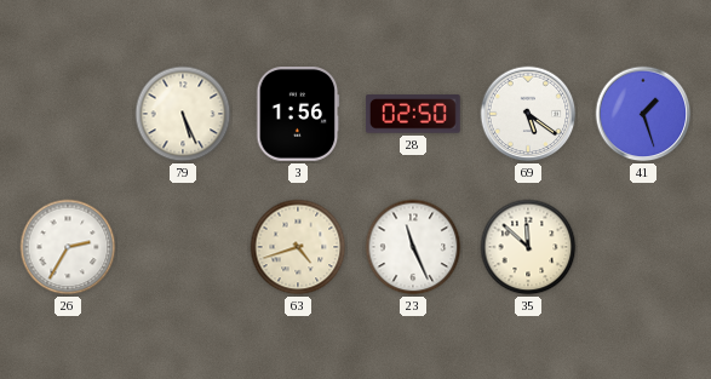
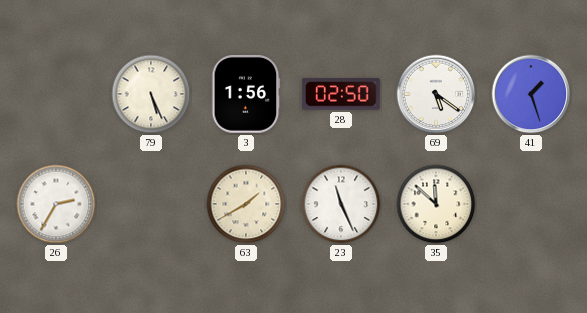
63: 4:42 -> 1:40 (246, 204)
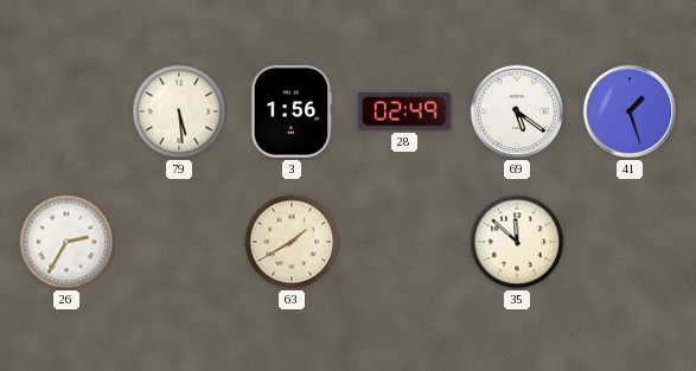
79: 5:26 -> 5:29 (179, 111)
28: 02:50 -> 02:49 (406, 111)
23: 11:26 -> none (341, 204)
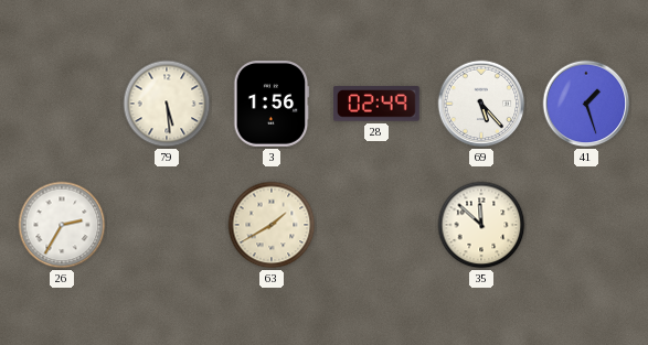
69: 5:21 -> 5:23 (481, 104)
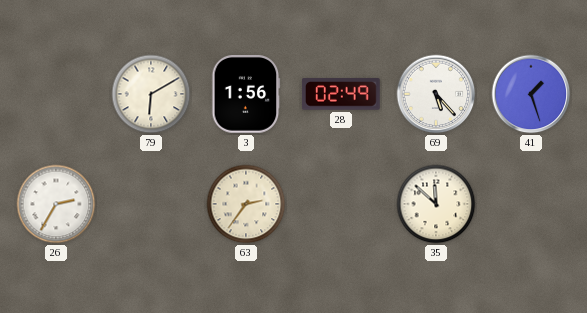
79: 5:29 -> 6:10 (151, 94)
63: 1:40 -> 2:36 (246, 204)
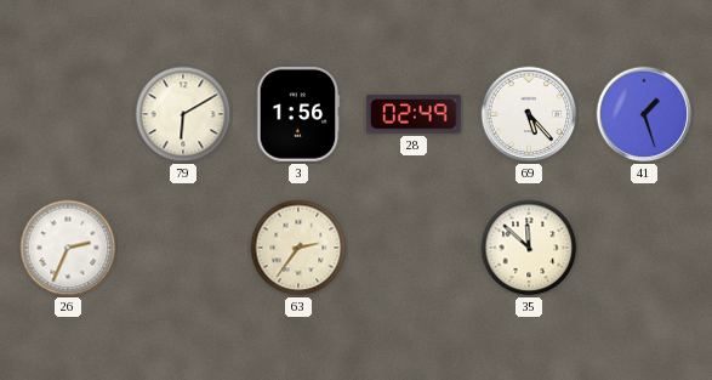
26: 2:35 -> 2:34 (68, 248)
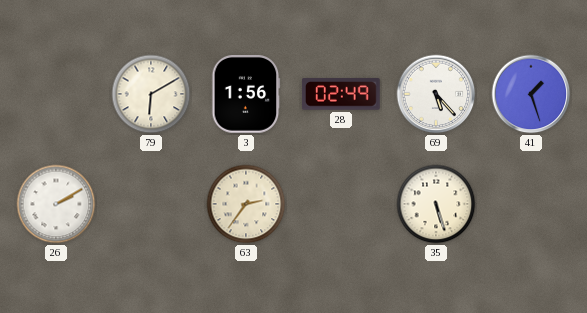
26: 2:34 -> 2:10 (56, 204)
35: 11:52 -> 5:27 (436, 204)
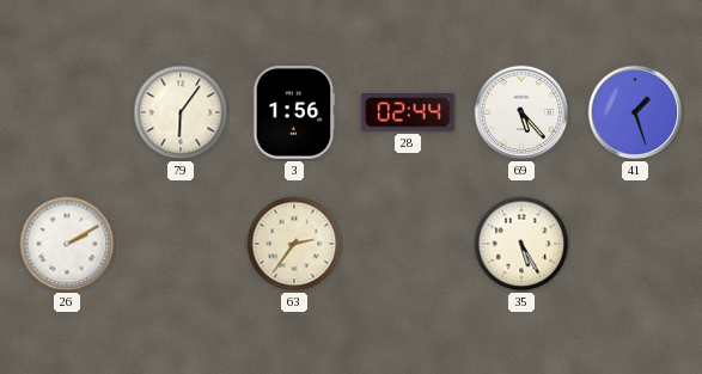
79: 6:10 -> 6:06 (181, 112)
28: 02:49 -> 02:44 (409, 112)
35: 5:27 -> 5:25 (521, 244)
